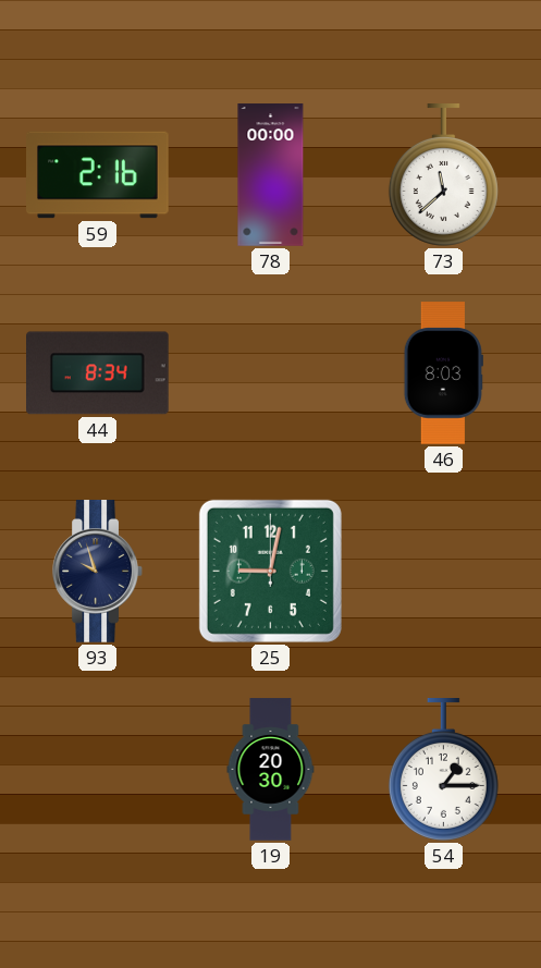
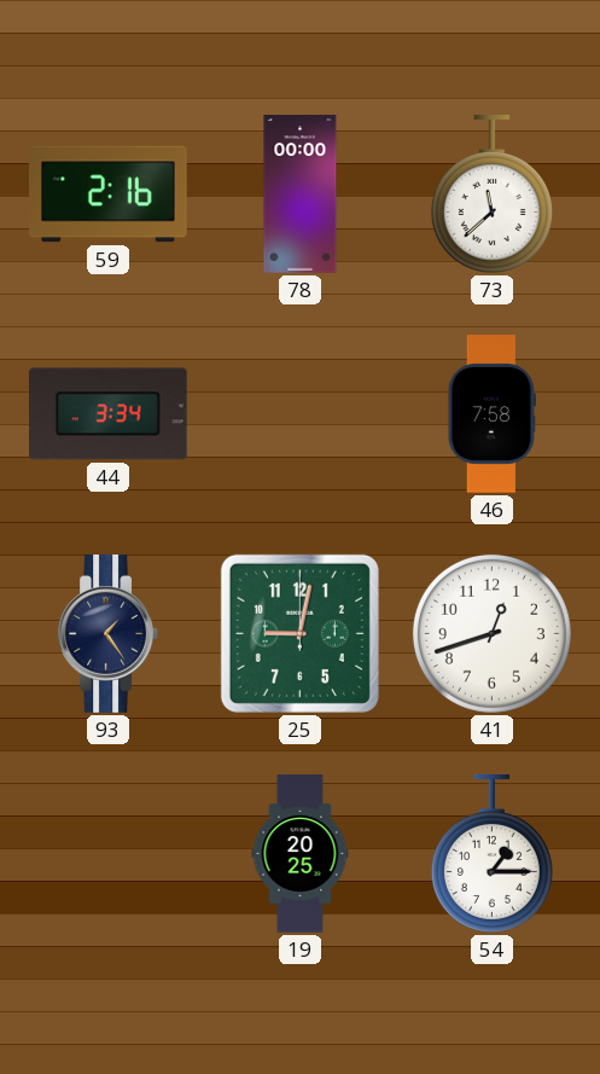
44: 8:34 -> 3:34 (109, 414)
46: 8:03 -> 7:58 (491, 414)
93: 9:57 -> 1:24 (107, 634)
41: none -> 12:42 (491, 633)
19: 20:30 -> 20:25 (301, 854)
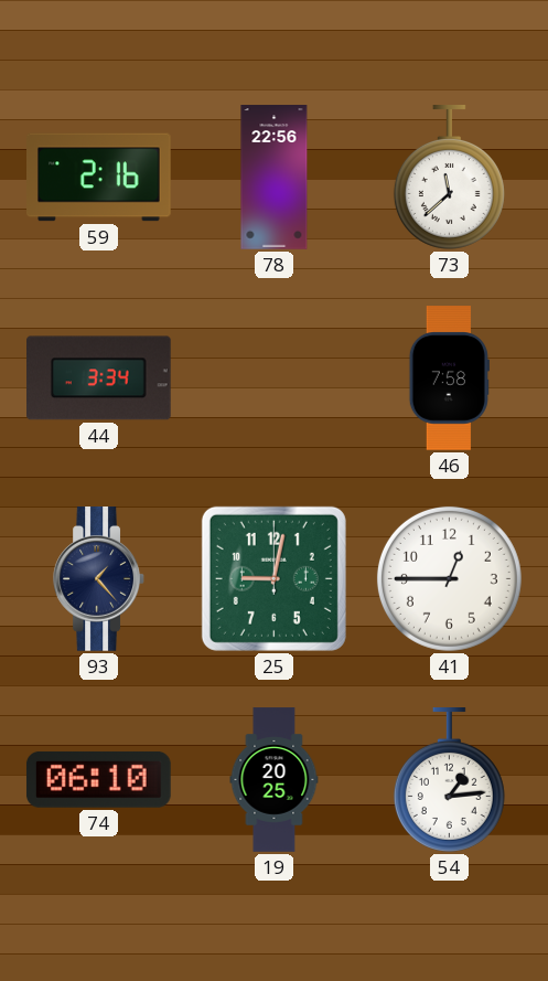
78: 00:00 -> 22:56 (275, 178)
93: 1:24 -> 1:23 (98, 579)
41: 12:42 -> 12:45 (449, 578)
74: none -> 06:10 (98, 780)
54: 1:15 -> 1:14 (449, 780)
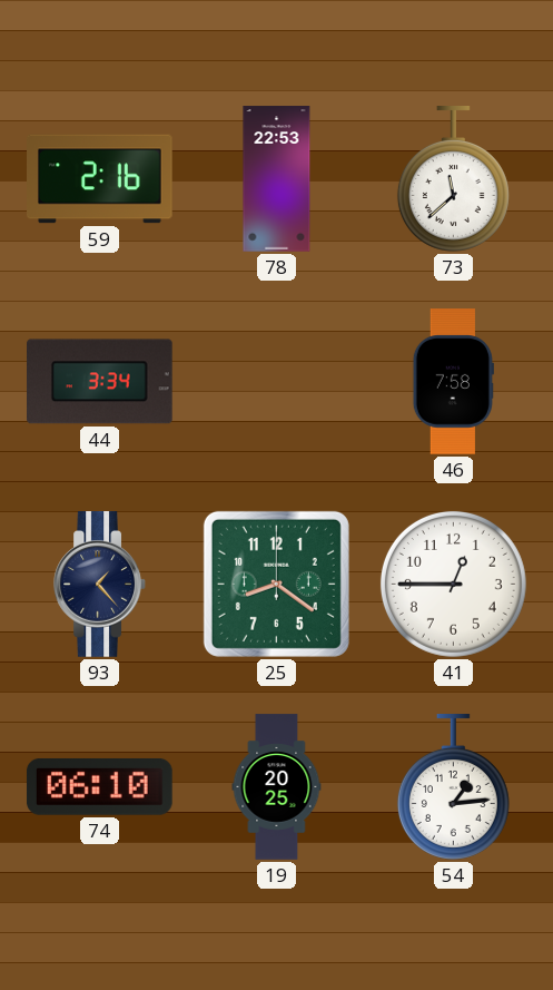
78: 22:56 -> 22:53 (277, 179)
25: 9:02 -> 8:21 (276, 584)
